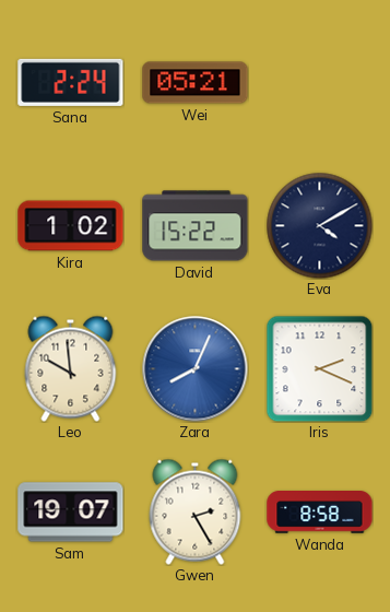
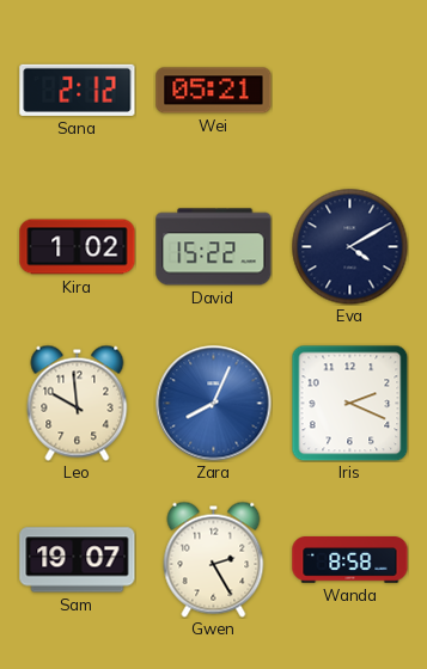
Sana: 2:24 -> 2:12 (78, 90)
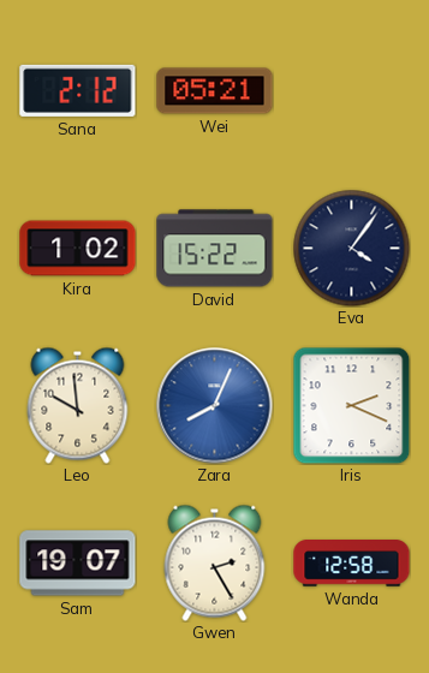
Eva: 4:10 -> 4:06 (351, 248)
Wanda: 8:58 -> 12:58 (352, 564)
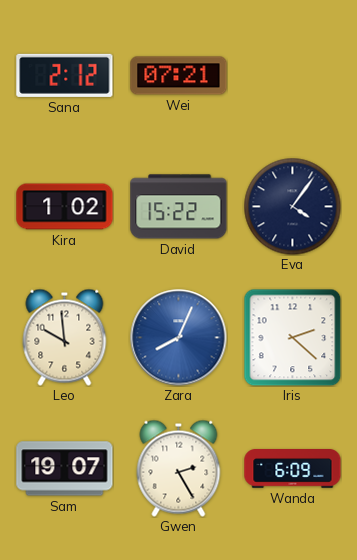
Wei: 05:21 -> 07:21 (179, 76)
Iris: 2:19 -> 2:22 (292, 337)
Wanda: 12:58 -> 6:09 (293, 469)
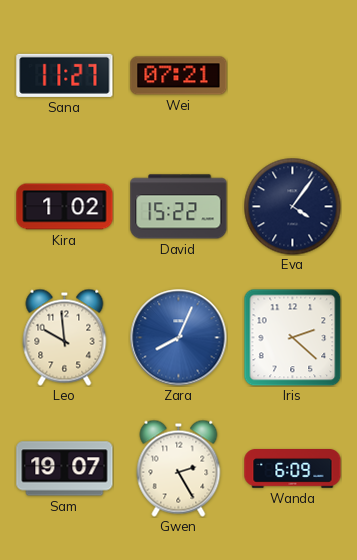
Sana: 2:12 -> 11:27 (65, 75)
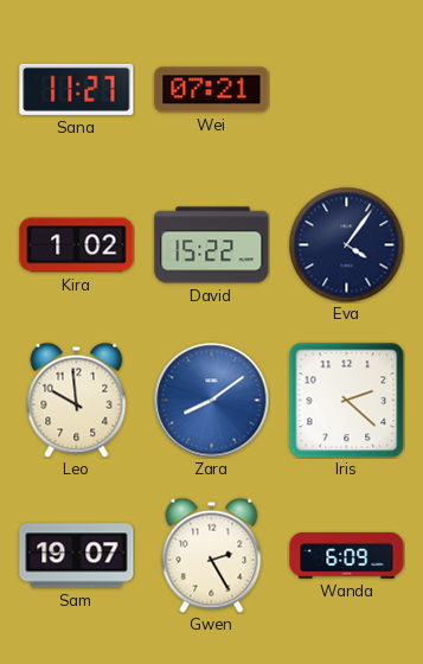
Zara: 8:04 -> 8:09 (212, 401)
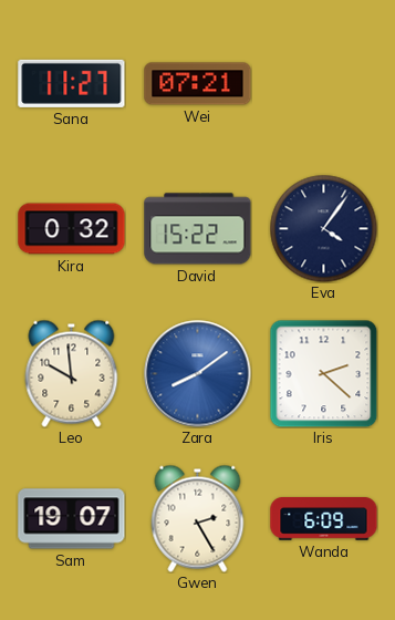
Kira: 1:02 -> 0:32 (72, 229)
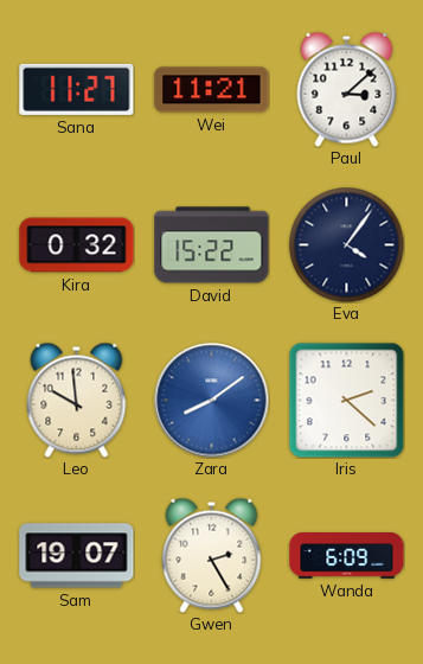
Wei: 07:21 -> 11:21 (212, 90)
Paul: none -> 3:08 (347, 89)
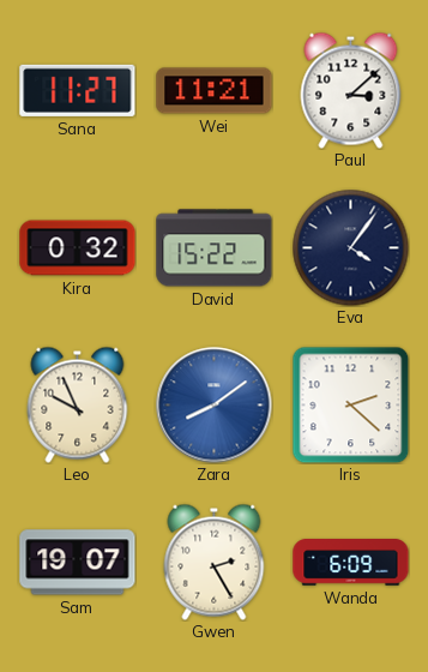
Leo: 9:59 -> 9:56 (78, 404)
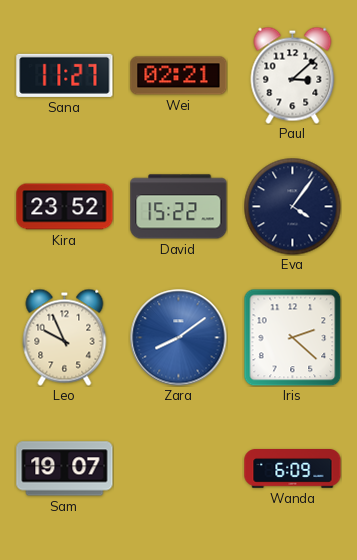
Wei: 11:21 -> 02:21 (179, 76)
Kira: 0:32 -> 23:52 (65, 207)
Gwen: 2:25 -> none (215, 562)
